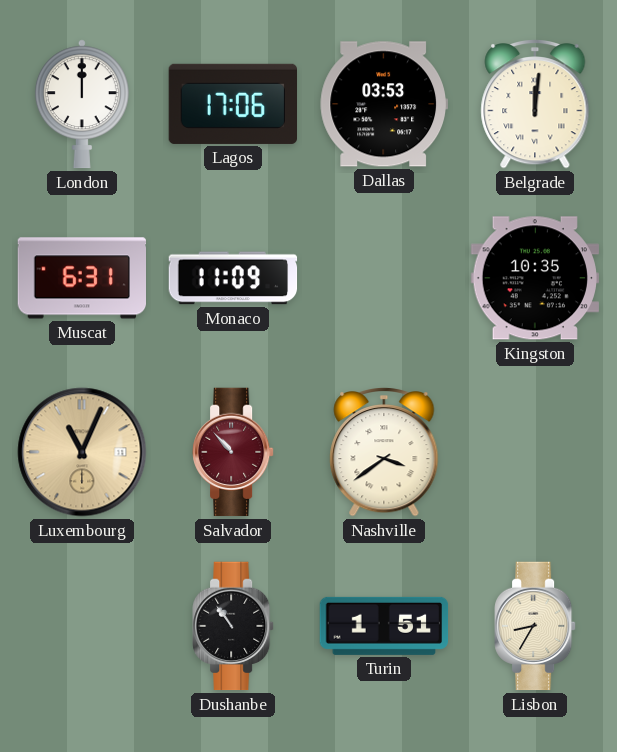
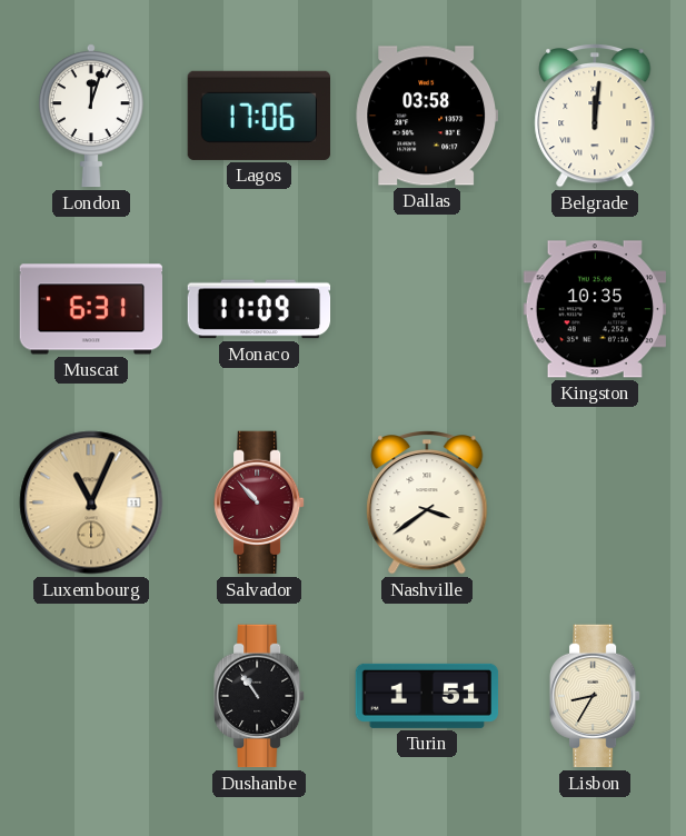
London: 12:00 -> 12:03 (91, 116)
Dallas: 03:53 -> 03:58 (426, 116)
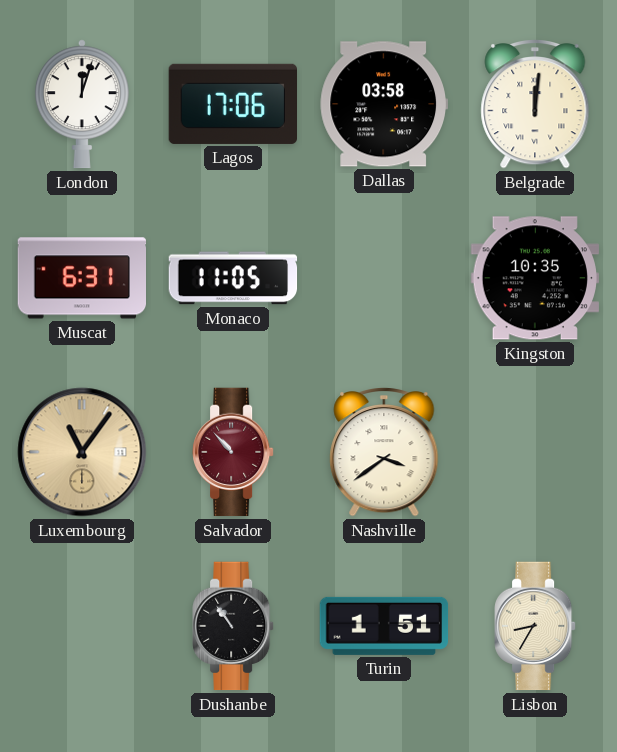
Monaco: 11:09 -> 11:05 (233, 278)
Luxembourg: 11:04 -> 11:06 (82, 452)
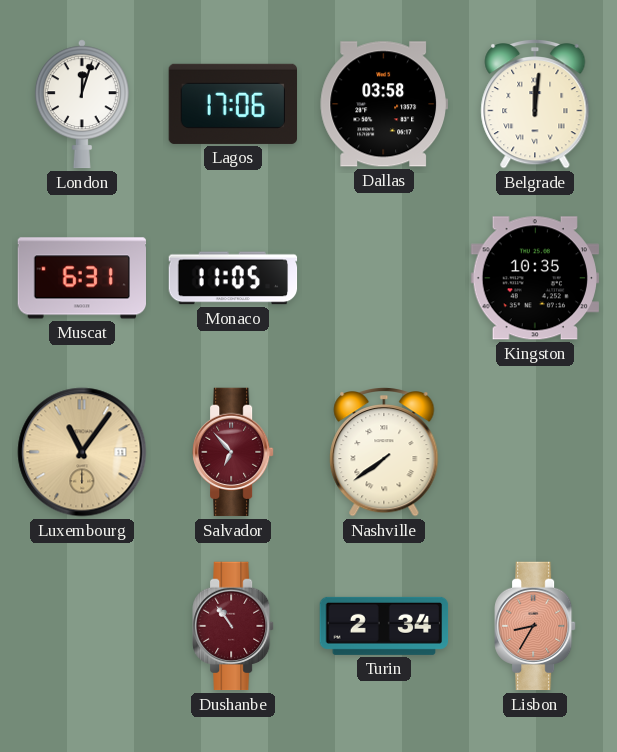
Salvador: 10:53 -> 6:53 (233, 452)
Nashville: 3:39 -> 7:39 (384, 453)
Dushanbe dial: black -> burgundy (233, 626)
Turin: 1:51 -> 2:34 (384, 626)
Lisbon dial: cream -> salmon (535, 626)
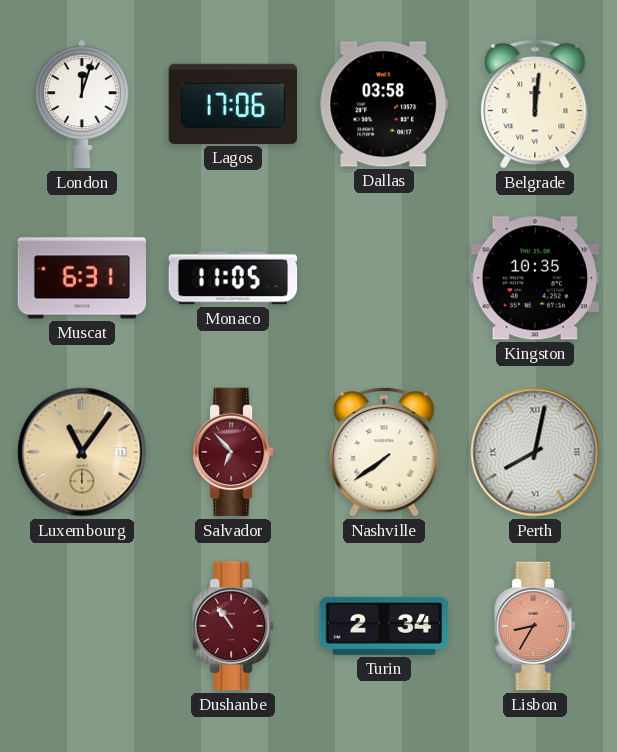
Perth: none -> 8:02 (535, 452)
